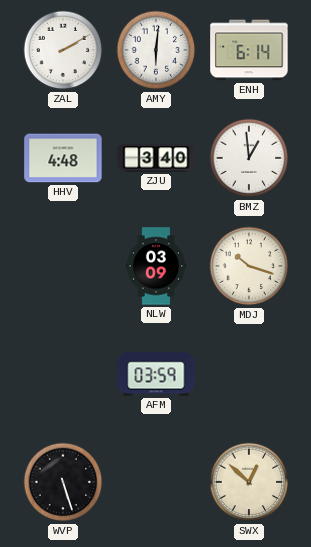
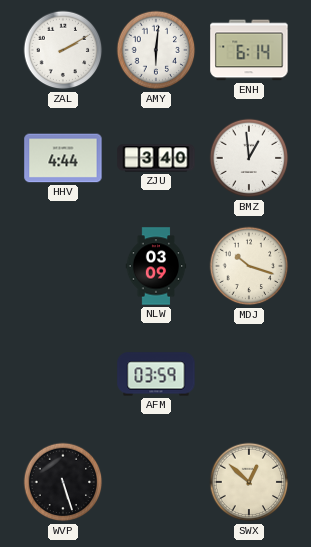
HHV: 4:48 -> 4:44 (63, 158)
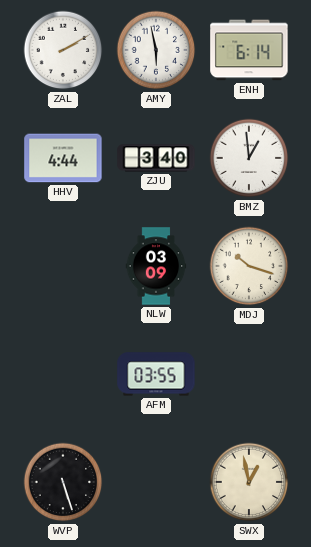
AMY: 6:01 -> 5:58 (156, 50)
AFM: 03:59 -> 03:55 (156, 374)
SWX: 12:52 -> 12:58 (249, 482)
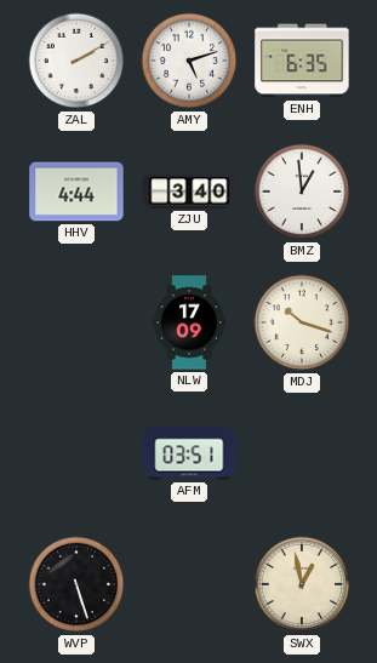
AMY: 5:58 -> 5:12 (189, 61)
ENH: 6:14 -> 6:35 (302, 61)
NLW: 03:09 -> 17:09 (189, 322)
AFM: 03:55 -> 03:51 (189, 453)
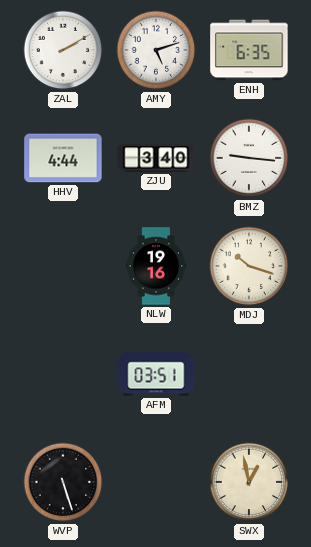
BMZ: 12:59 -> 9:16 (249, 158)
NLW: 17:09 -> 19:16 (156, 266)
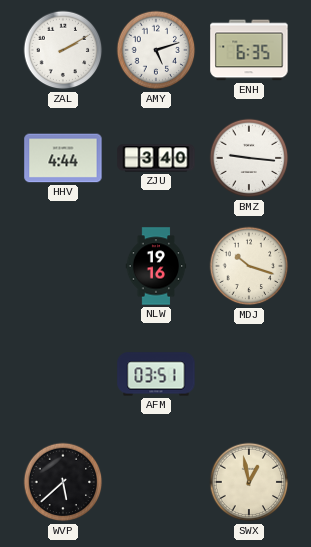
WVP: 5:27 -> 5:38 (63, 482)
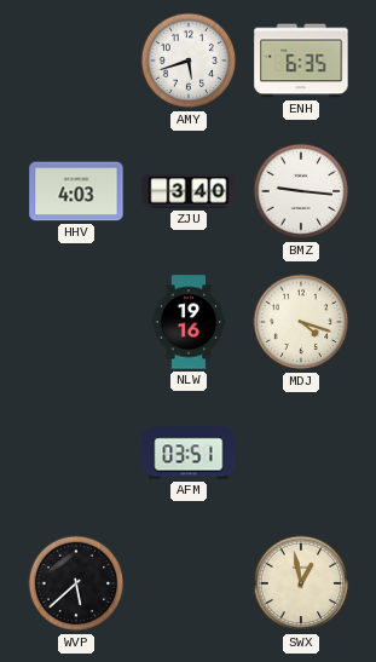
ZAL: 2:10 -> none (63, 50)
AMY: 5:12 -> 5:42 (189, 61)
HHV: 4:44 -> 4:03 (76, 191)
MDJ: 10:18 -> 4:18 (301, 322)
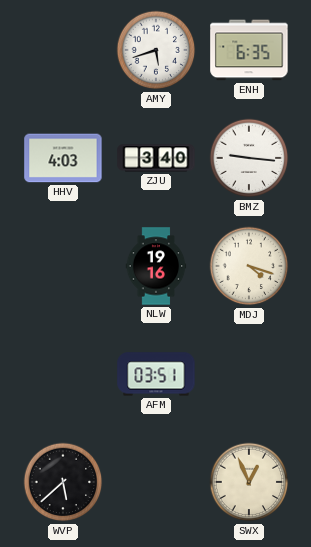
SWX: 12:58 -> 12:56 (249, 482)
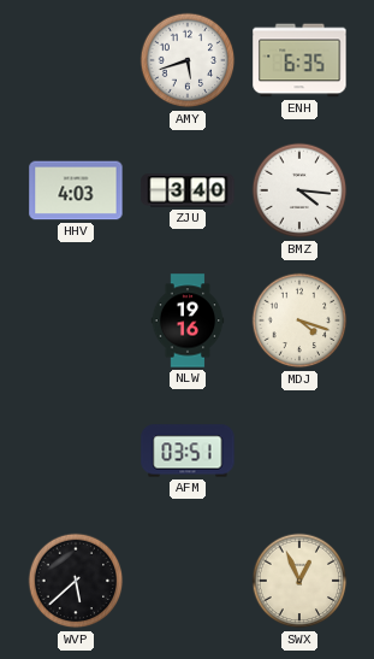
BMZ: 9:16 -> 4:16 (299, 190)
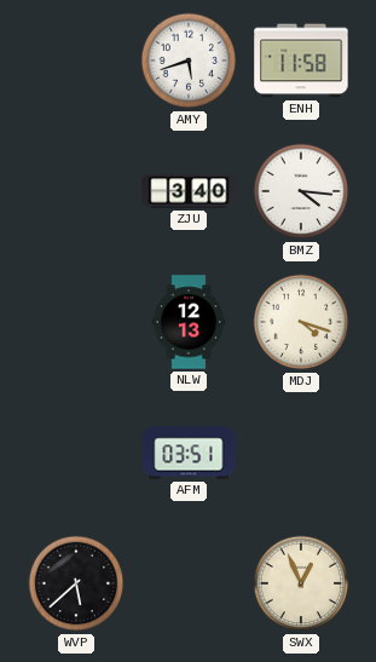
ENH: 6:35 -> 11:58 (301, 61)
HHV: 4:03 -> none (76, 190)
NLW: 19:16 -> 12:13 (189, 322)
